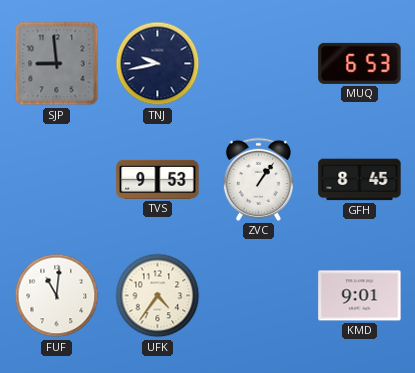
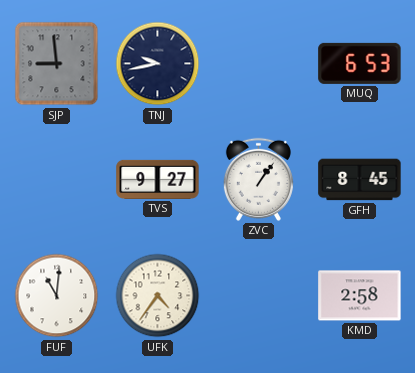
TVS: 9:53 -> 9:27 (158, 179)
KMD: 9:01 -> 2:58 (360, 296)
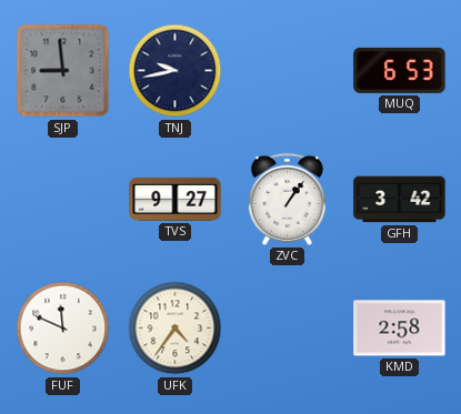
GFH: 8:45 -> 3:42 (400, 200)
FUF: 11:01 -> 11:49 (63, 329)
